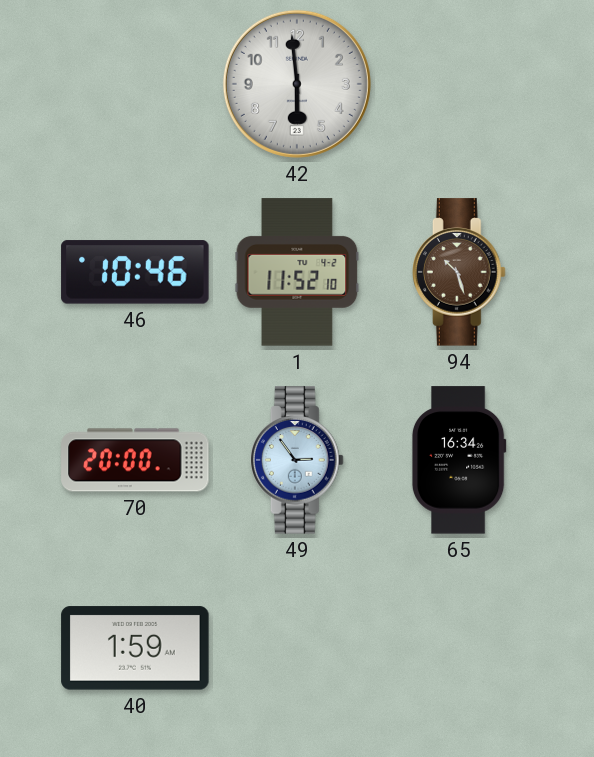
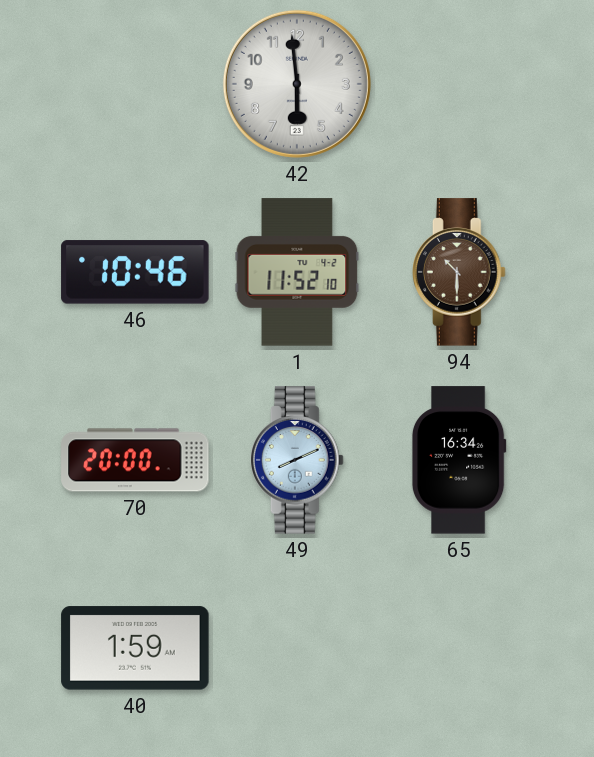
94: 10:27 -> 10:30 (460, 272)
49: 2:54 -> 8:11 (298, 460)
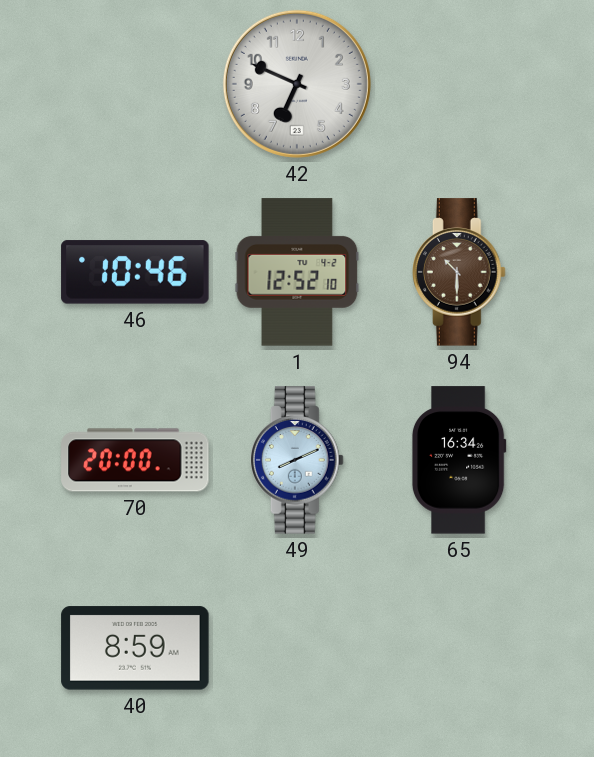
42: 5:59 -> 6:49 (297, 84)
1: 11:52 -> 12:52 (297, 272)
40: 1:59 -> 8:59 (135, 648)
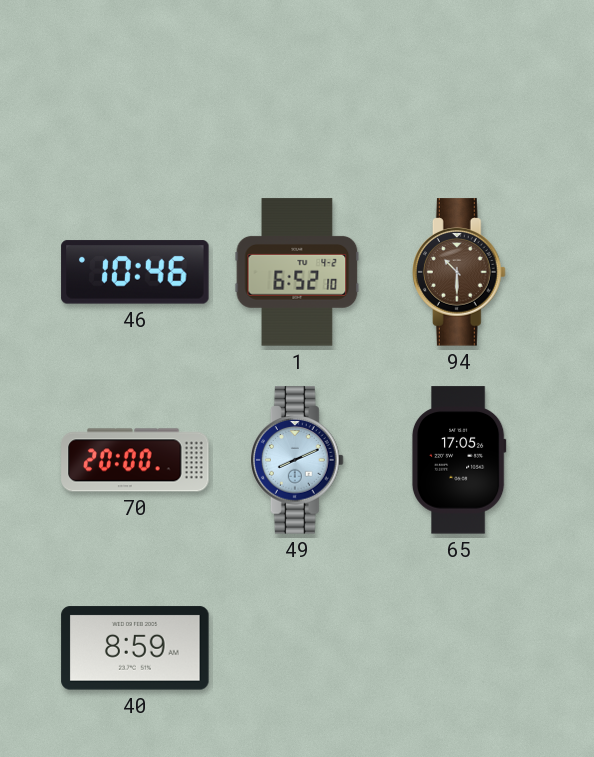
42: 6:49 -> none (297, 84)
1: 12:52 -> 6:52 (297, 272)
65: 16:34 -> 17:05 (459, 460)
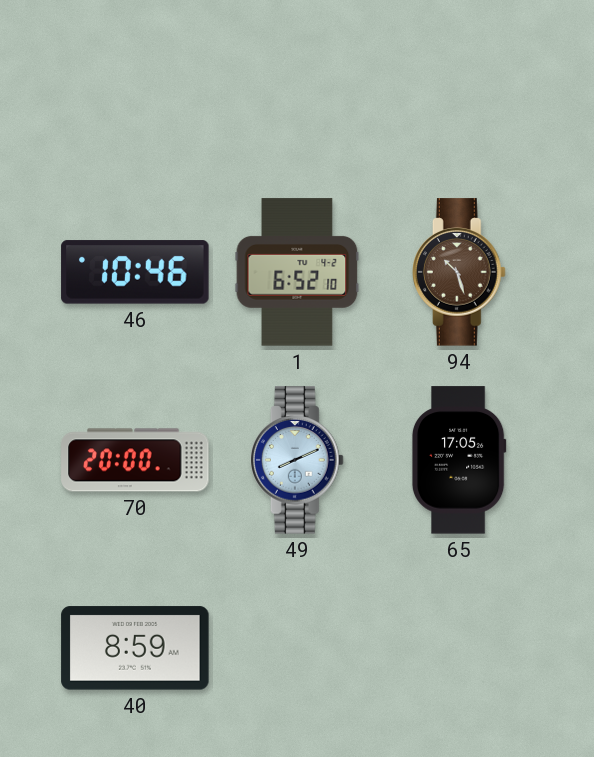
94: 10:30 -> 10:27 (460, 272)
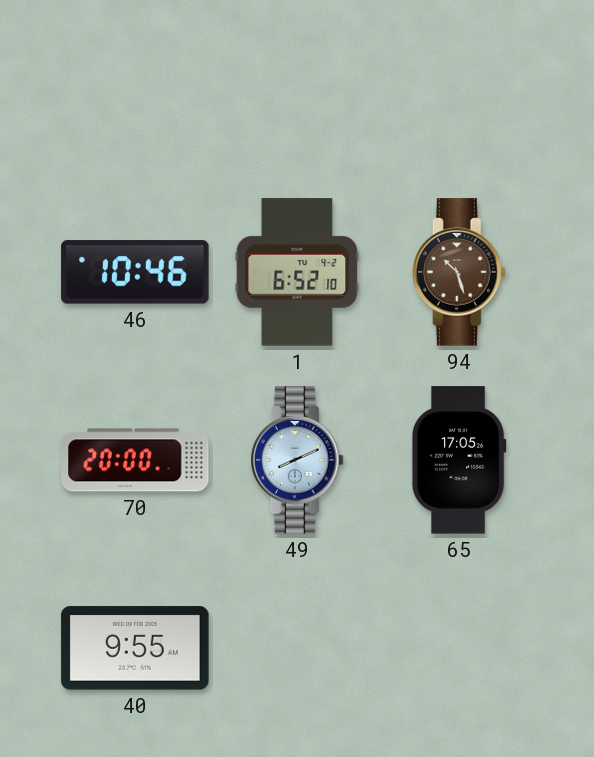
40: 8:59 -> 9:55 (135, 648)
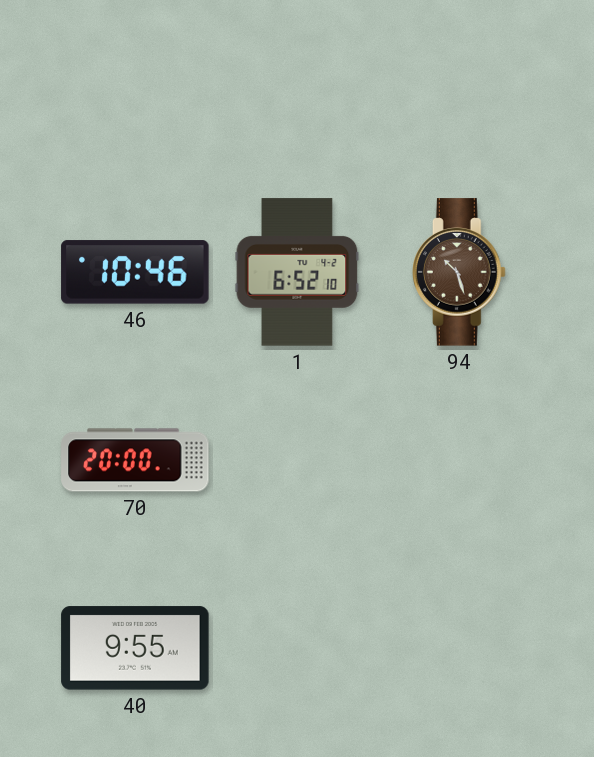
49: 8:11 -> none (298, 460)
65: 17:05 -> none (459, 460)
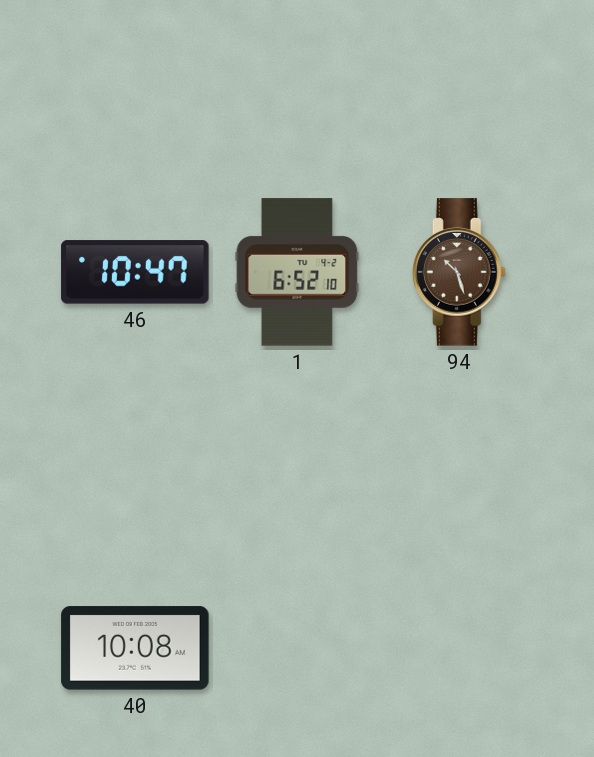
46: 10:46 -> 10:47 (135, 272)
70: 20:00 -> none (135, 460)
40: 9:55 -> 10:08 (135, 648)
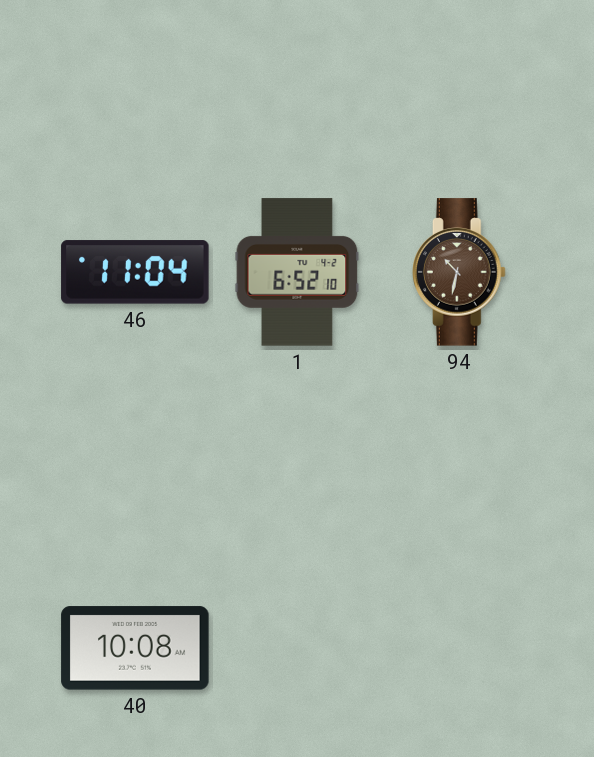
46: 10:47 -> 11:04 (135, 272)
94: 10:27 -> 10:32 (460, 272)
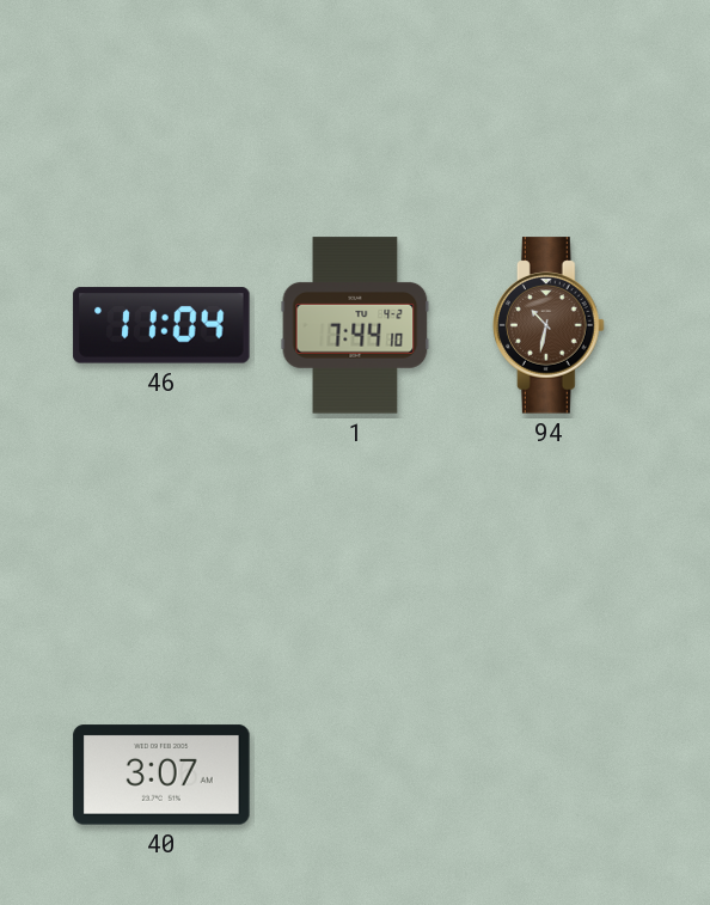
1: 6:52 -> 7:44 (355, 325)
40: 10:08 -> 3:07 (161, 775)
